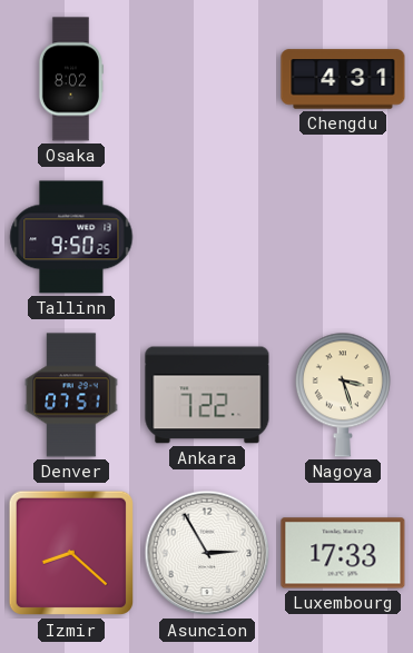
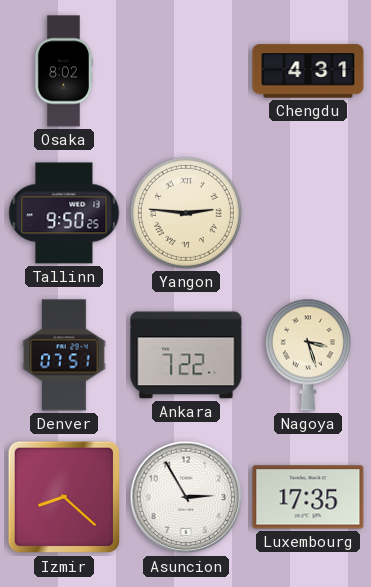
Yangon: none -> 2:46 (186, 213)
Luxembourg: 17:33 -> 17:35 (308, 497)
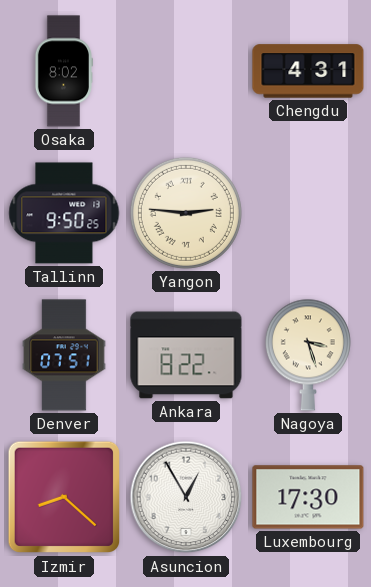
Ankara: 7:22 -> 8:22 (186, 355)
Asuncion: 2:55 -> 12:55 (186, 497)
Luxembourg: 17:35 -> 17:30 (308, 497)
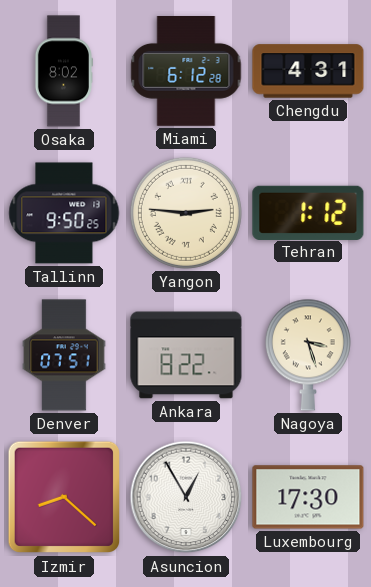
Miami: none -> 6:12 (186, 72)
Tehran: none -> 1:12 (308, 212)
